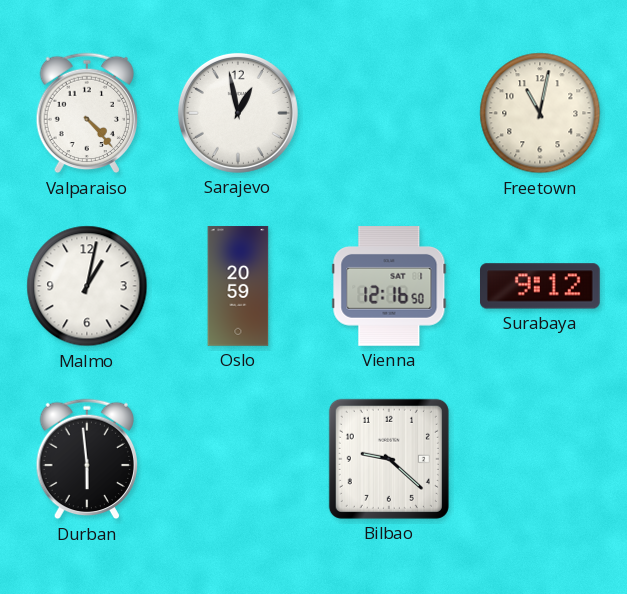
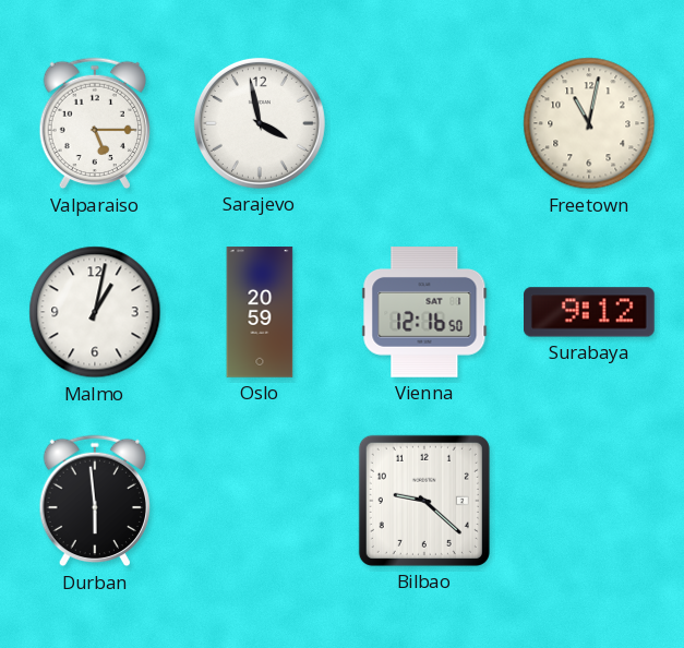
Valparaiso: 4:23 -> 5:15 (94, 123)
Sarajevo: 12:58 -> 3:58 (260, 123)
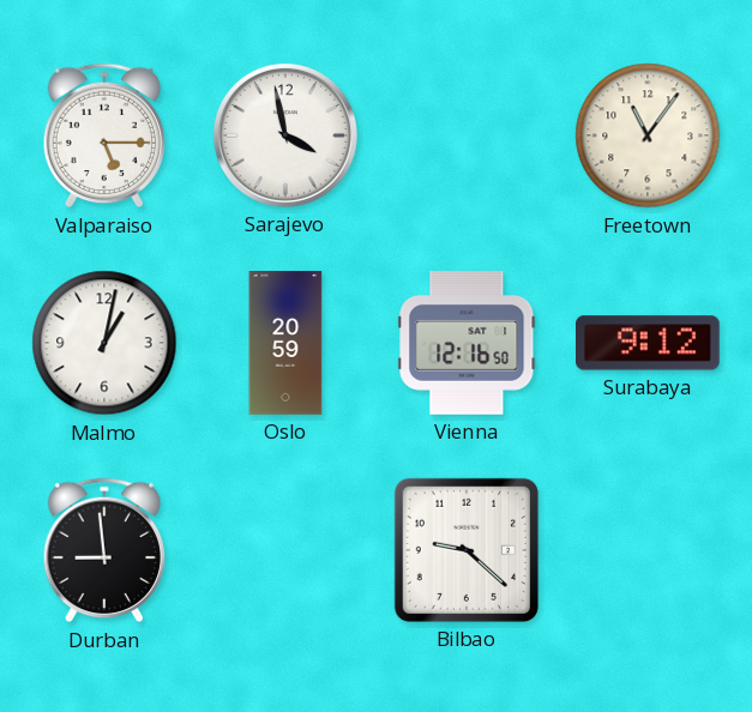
Freetown: 11:02 -> 11:06 (648, 135)
Durban: 5:59 -> 8:59 (103, 550)
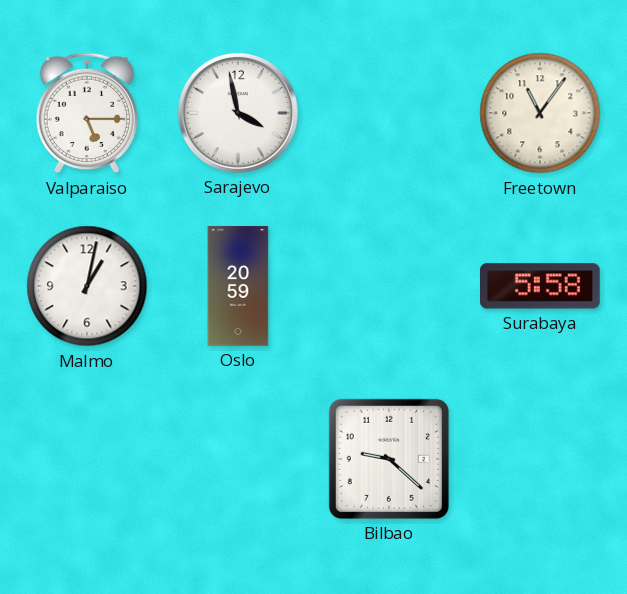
Vienna: 12:16 -> none (467, 344)
Surabaya: 9:12 -> 5:58 (541, 286)
Durban: 8:59 -> none (103, 550)
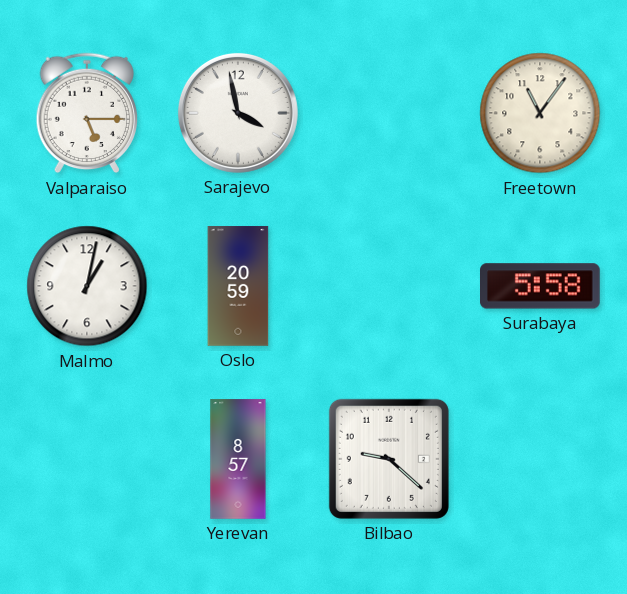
Yerevan: none -> 8:57 (238, 459)
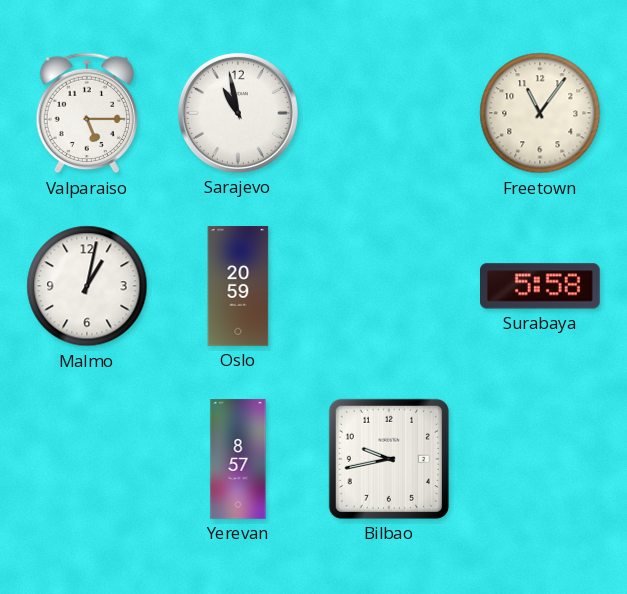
Sarajevo: 3:58 -> 10:58 (238, 113)
Bilbao: 9:22 -> 9:43 (389, 459)
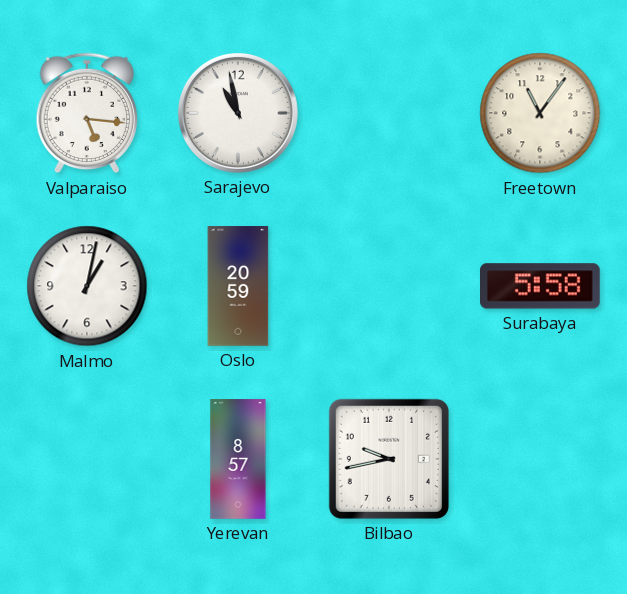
Valparaiso: 5:15 -> 5:16 (86, 113)
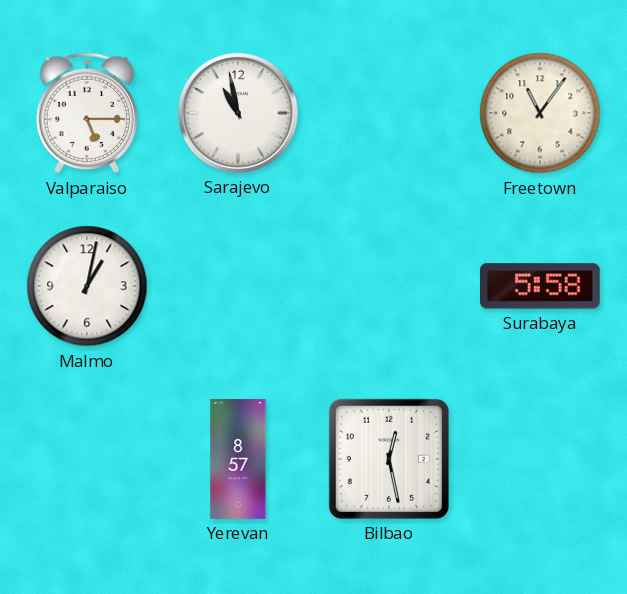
Valparaiso: 5:16 -> 5:15 (86, 113)
Oslo: 20:59 -> none (238, 286)
Bilbao: 9:43 -> 12:28 (389, 459)
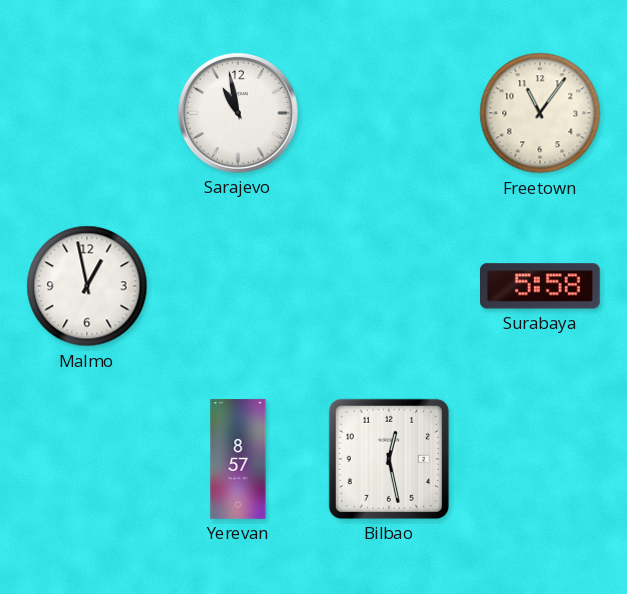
Valparaiso: 5:15 -> none (86, 113)
Malmo: 1:02 -> 12:58 (87, 286)
